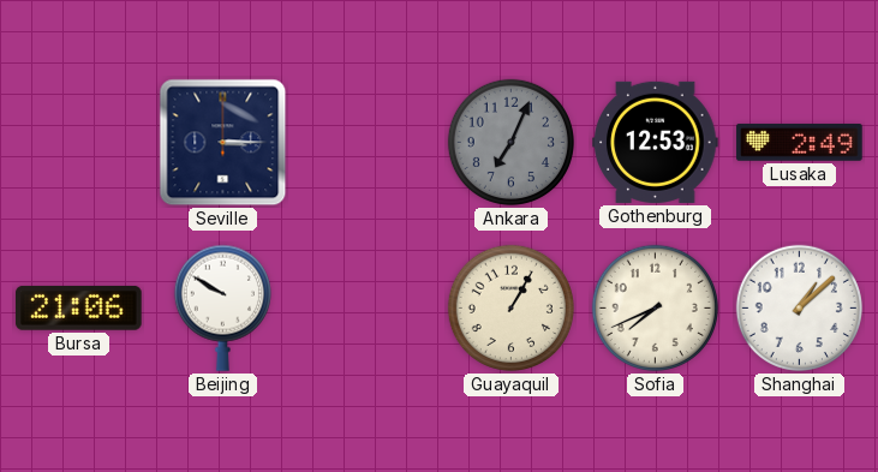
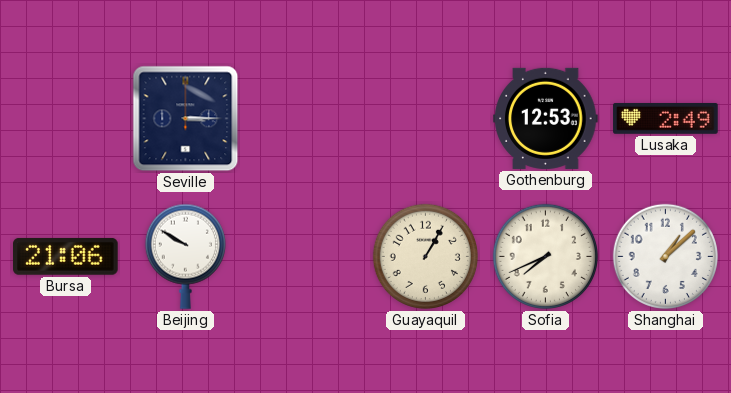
Ankara: 7:04 -> none (510, 142)
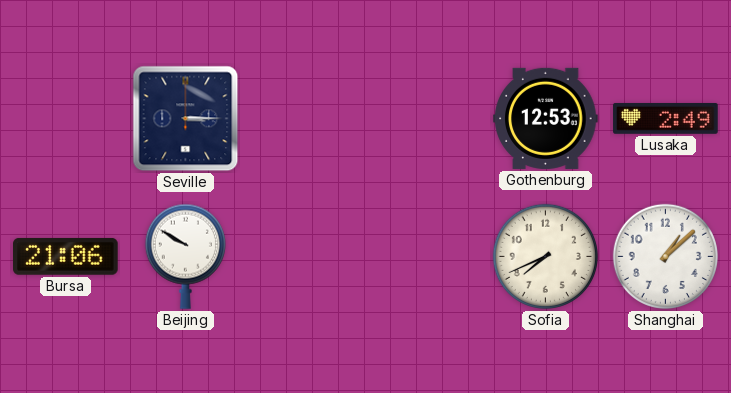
Guayaquil: 1:05 -> none (425, 256)
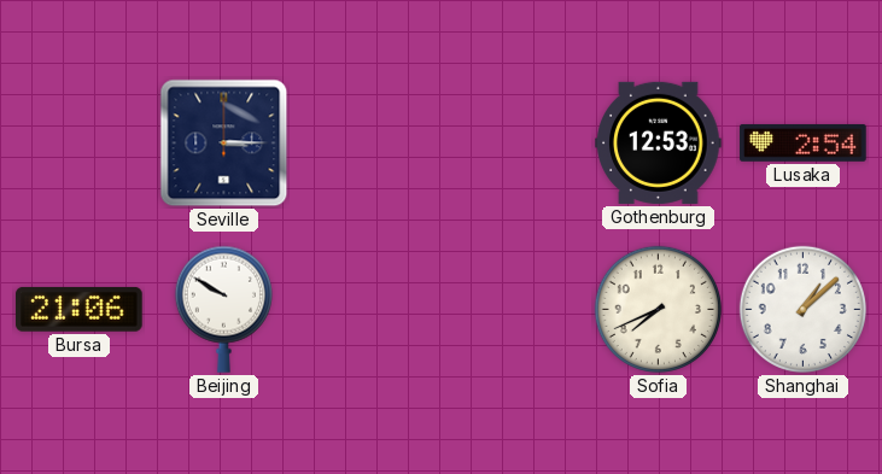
Lusaka: 2:49 -> 2:54 (804, 142)
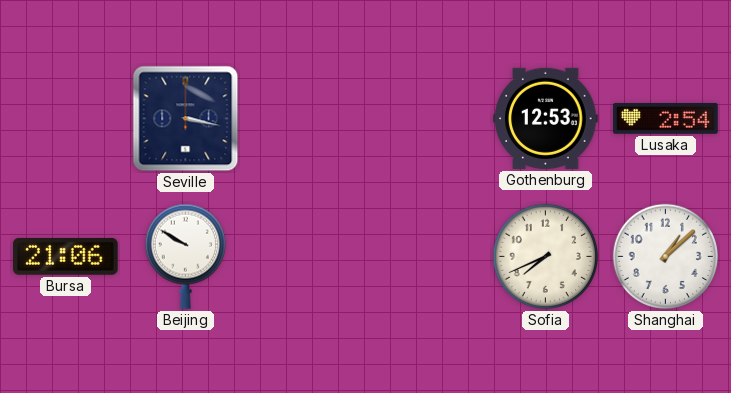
Seville: 3:15 -> 3:17 (186, 119)
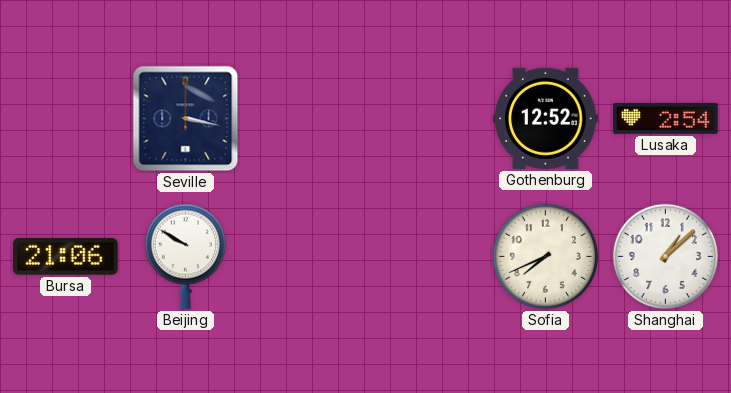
Gothenburg: 12:53 -> 12:52 (546, 118)
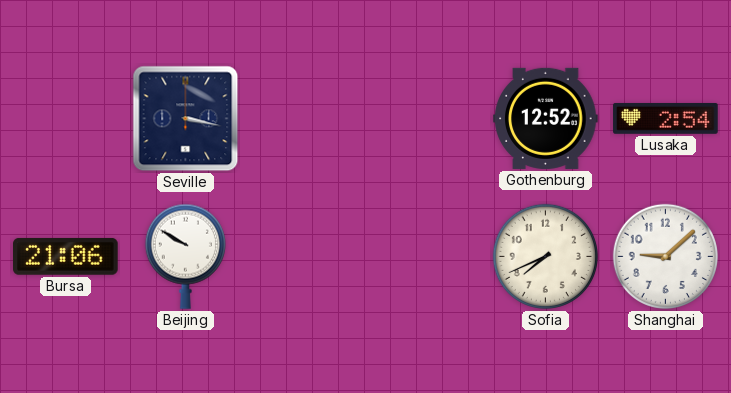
Shanghai: 1:08 -> 9:08 (665, 256)
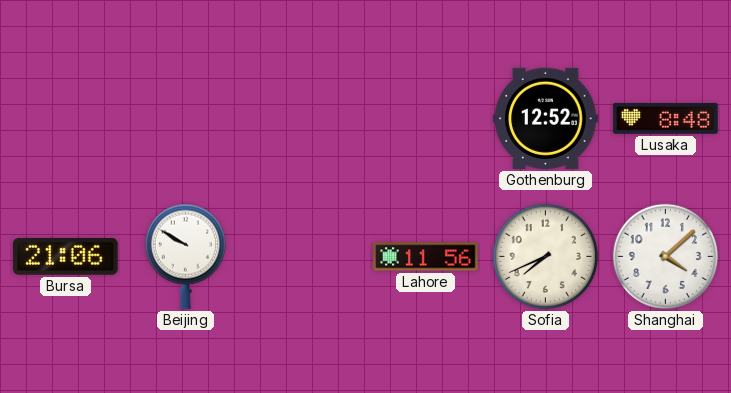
Seville: 3:17 -> none (186, 119)
Lusaka: 2:54 -> 8:48 (666, 118)
Lahore: none -> 11:56 (426, 257)
Shanghai: 9:08 -> 4:08 (665, 256)
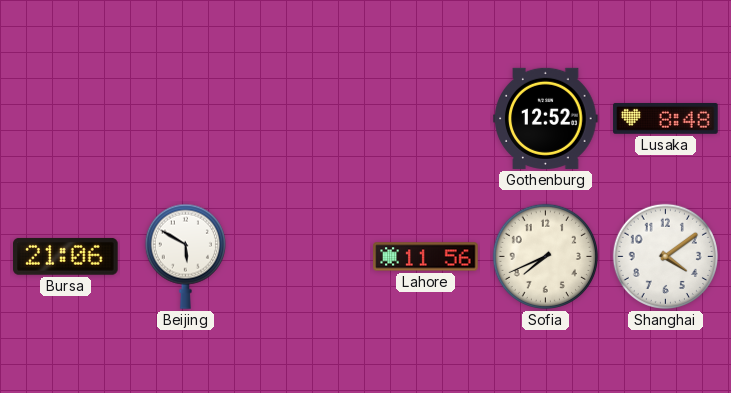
Beijing: 9:50 -> 5:50 (185, 256)
Shanghai: 4:08 -> 4:09 (665, 256)
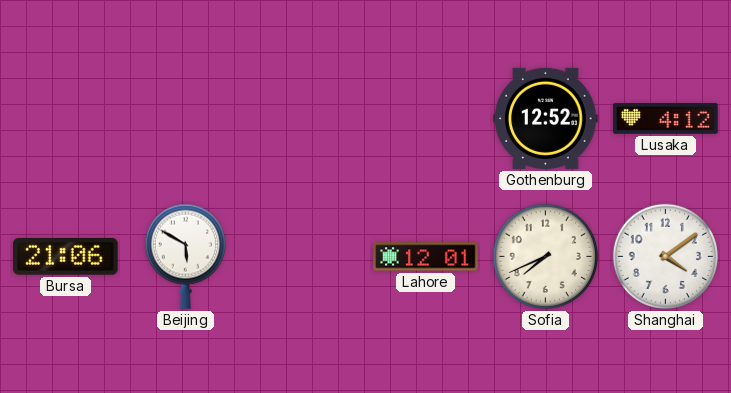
Lusaka: 8:48 -> 4:12 (666, 118)
Lahore: 11:56 -> 12:01 (426, 257)
